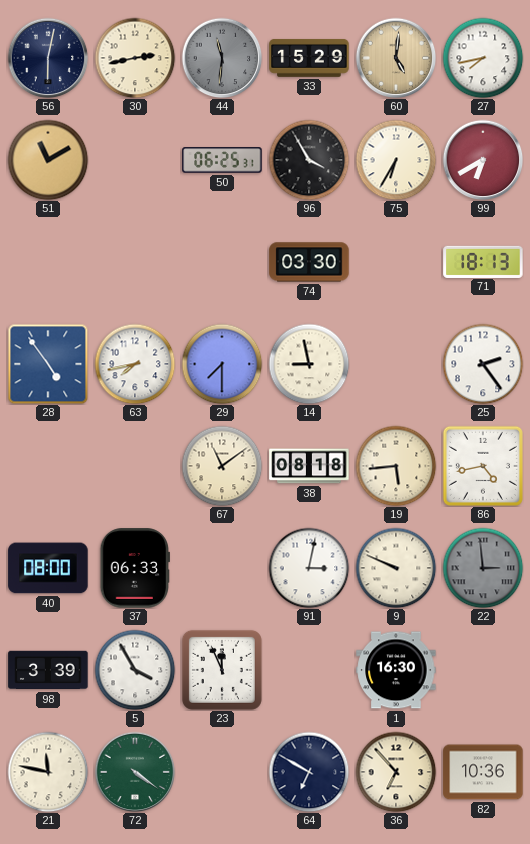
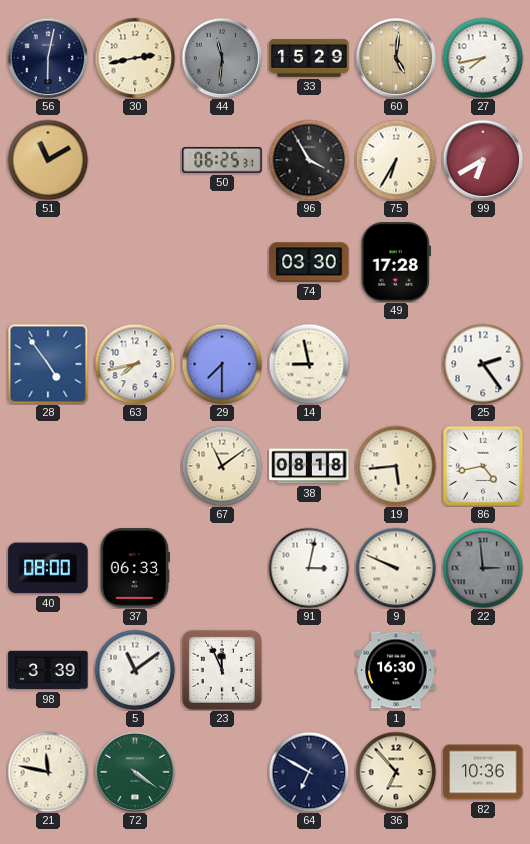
49: none -> 17:28 (396, 262)
71: 18:13 -> none (483, 261)
5: 3:55 -> 11:09 (135, 670)
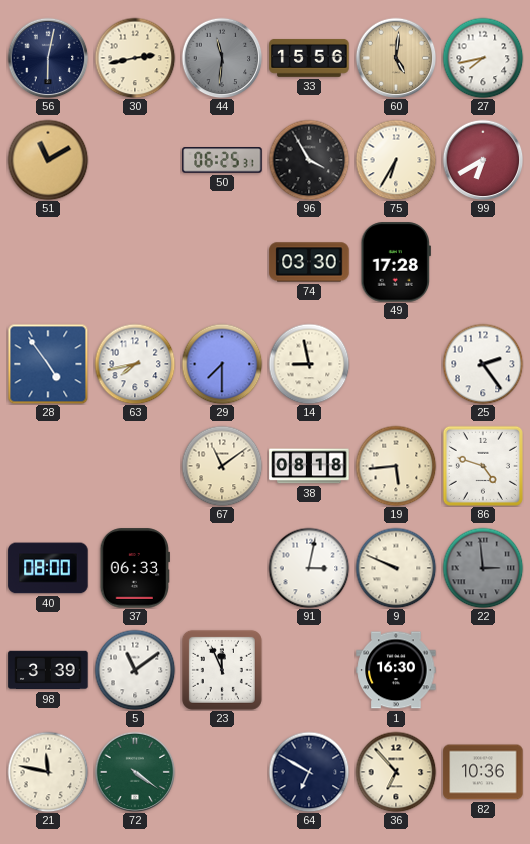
33: 15:29 -> 15:56 (309, 58)
86: 4:43 -> 4:48 (483, 466)
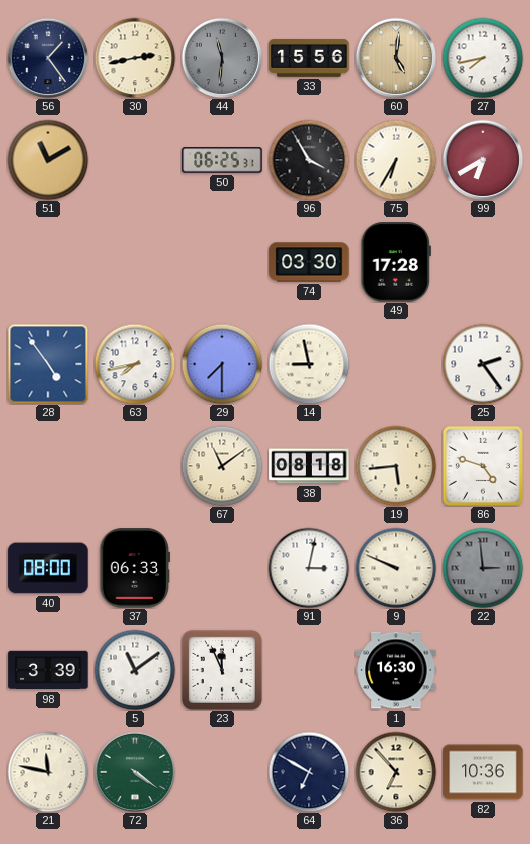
56: 6:02 -> 1:24 (48, 58)
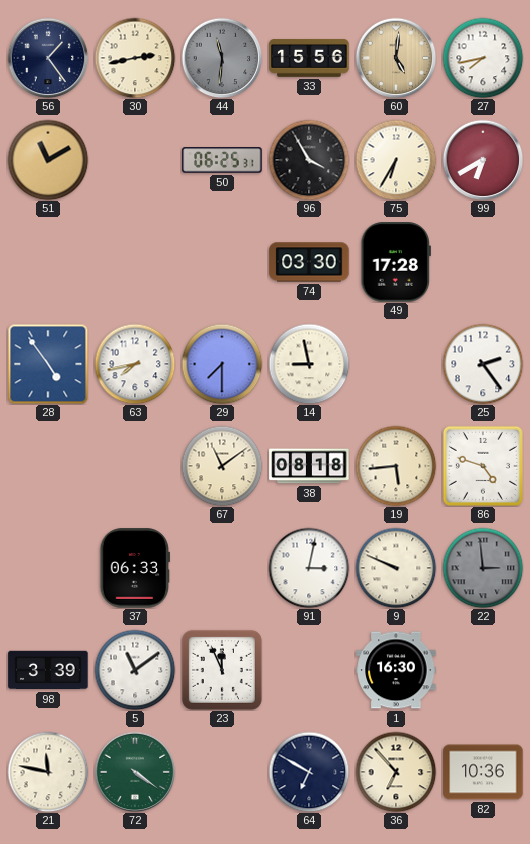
40: 08:00 -> none (48, 568)
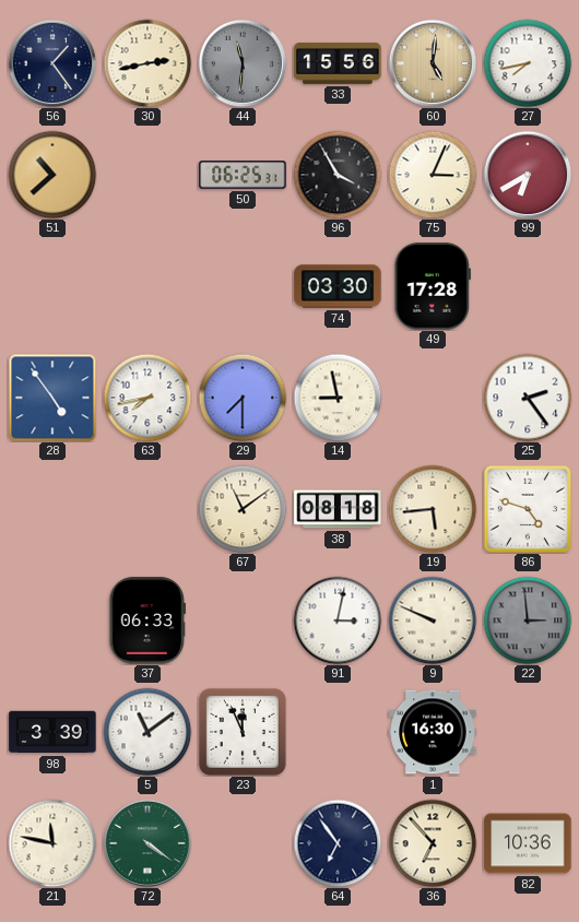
51: 11:10 -> 10:38 (52, 175)
75: 6:35 -> 3:04 (433, 175)
64: 6:50 -> 6:54 (338, 843)
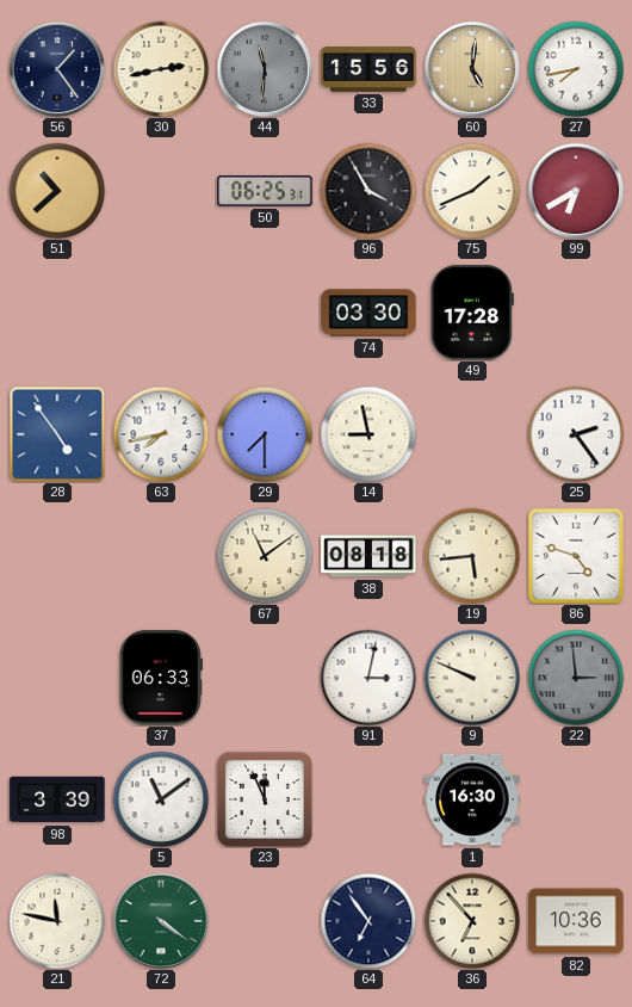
75: 3:04 -> 1:41 (472, 191)
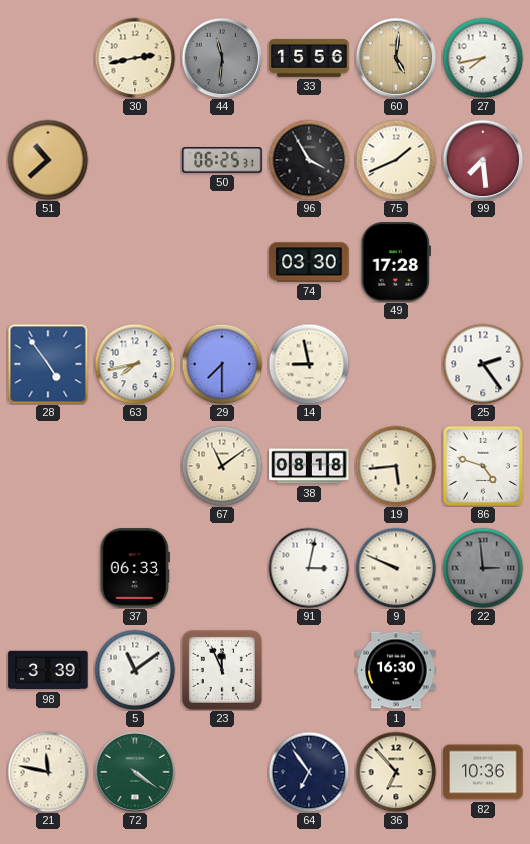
56: 1:24 -> none (57, 69)
99: 6:40 -> 7:29 (483, 160)
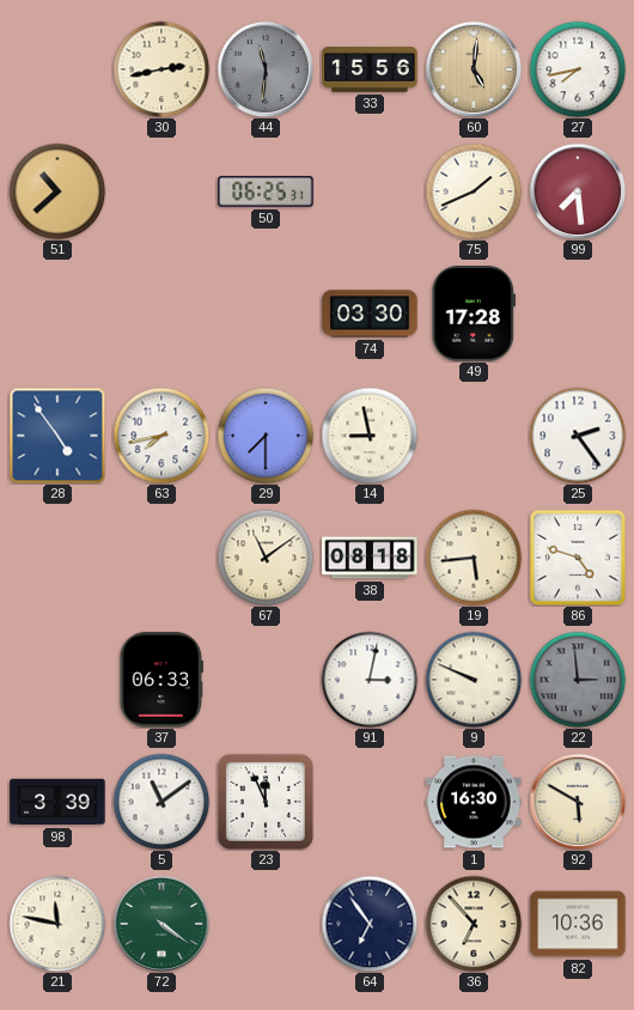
96: 3:55 -> none (309, 160)
92: none -> 5:50 (578, 802)
